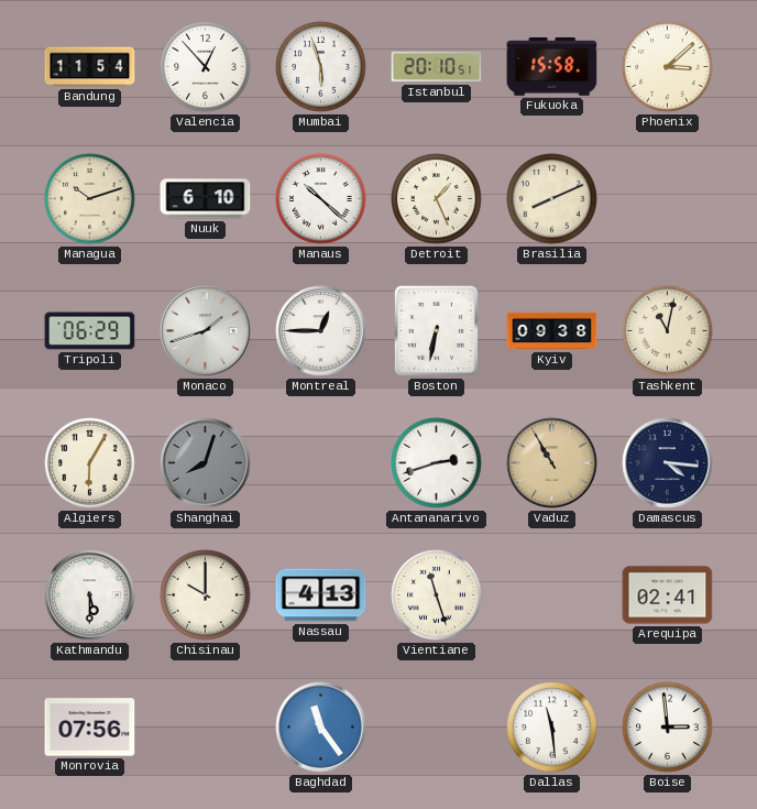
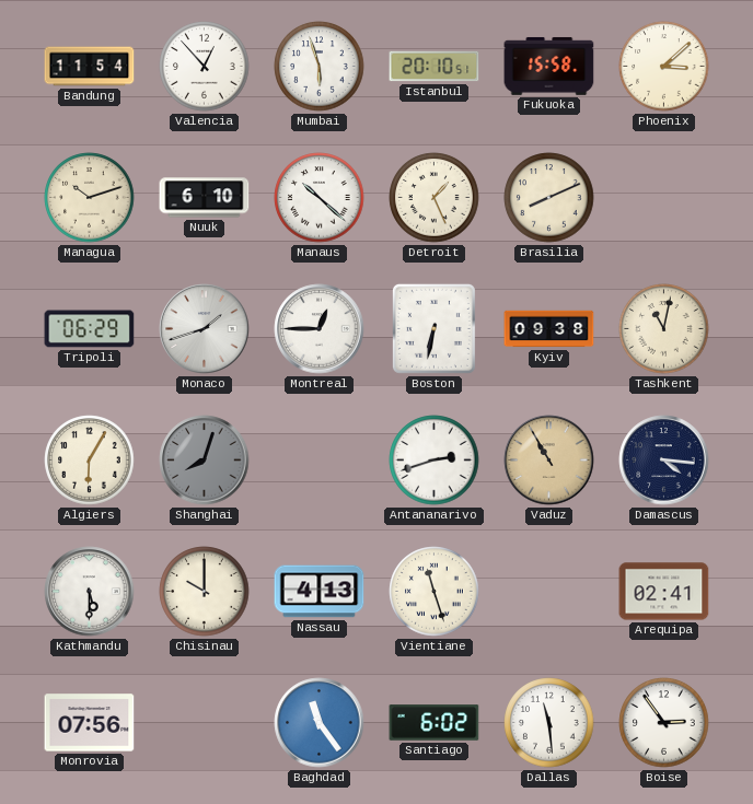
Santiago: none -> 6:02 (435, 723)
Boise: 2:59 -> 2:54 (664, 723)
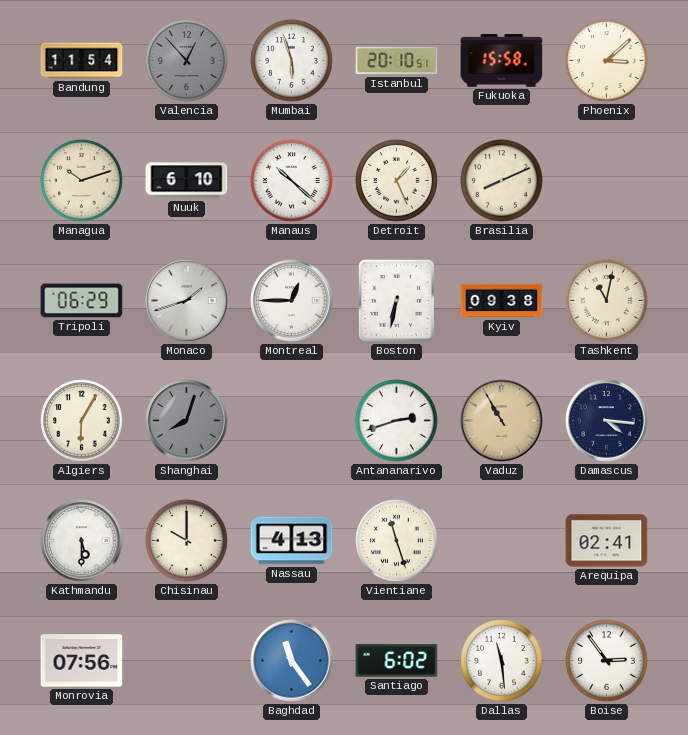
Valencia dial: white -> grey (187, 61)
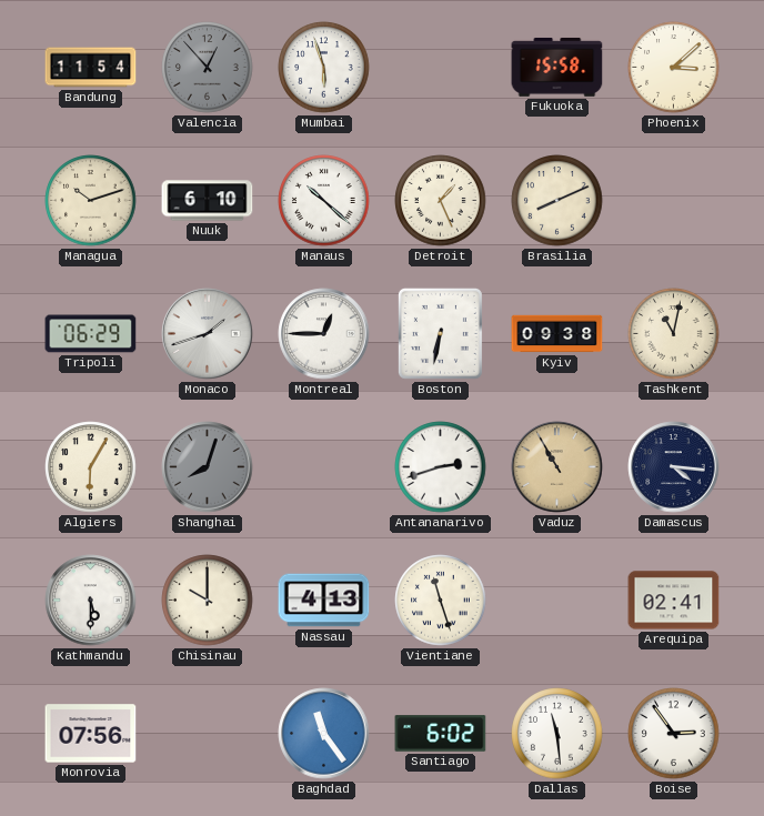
Istanbul: 20:10 -> none (397, 61)
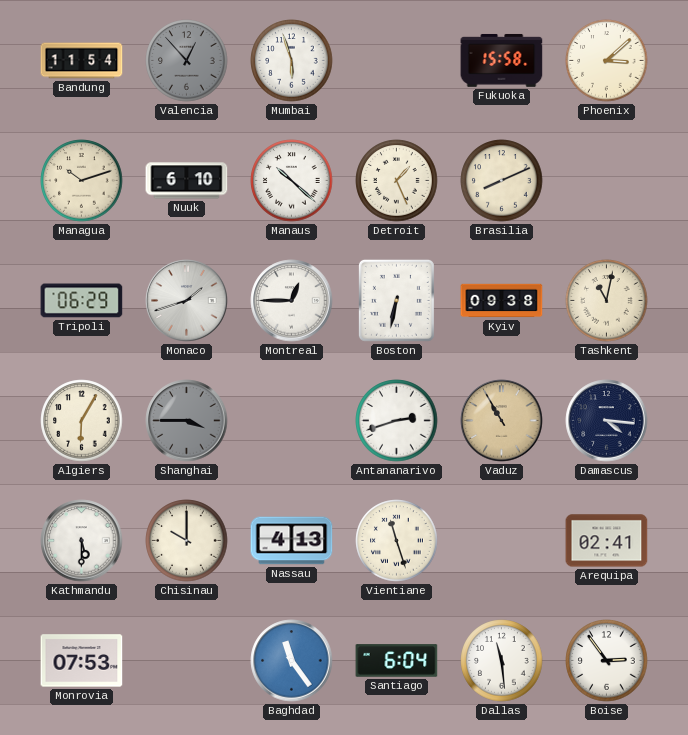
Shanghai: 8:03 -> 3:45 (187, 421)
Monrovia: 07:56 -> 07:53 (82, 661)
Santiago: 6:02 -> 6:04 (397, 661)
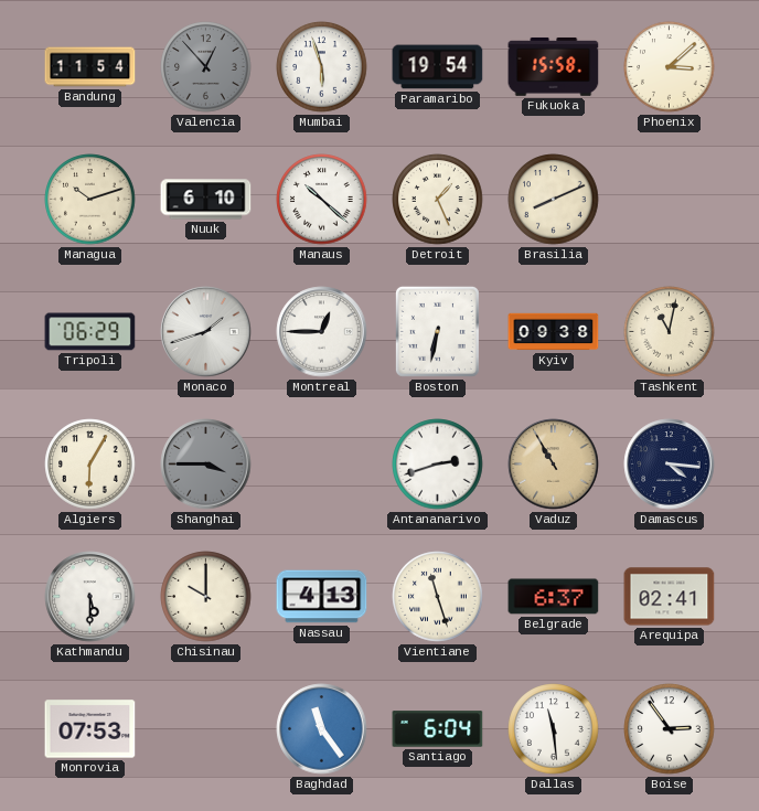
Paramaribo: none -> 19:54 (438, 67)
Belgrade: none -> 6:37 (554, 597)
